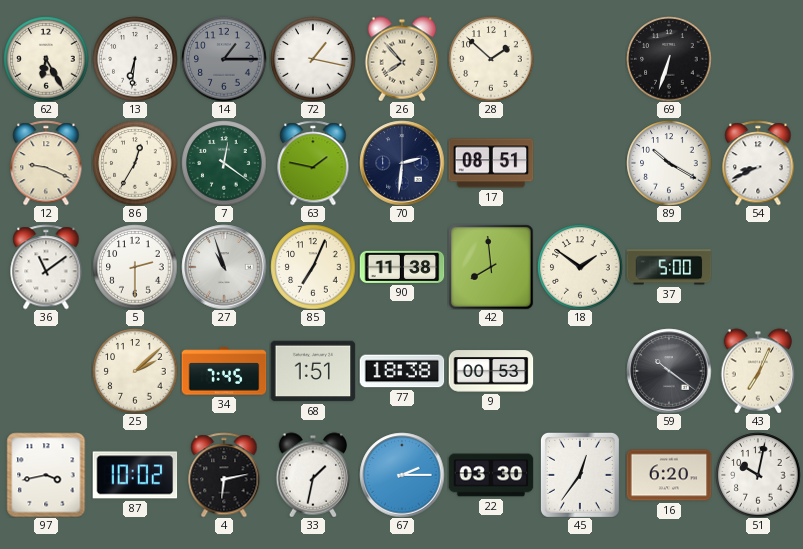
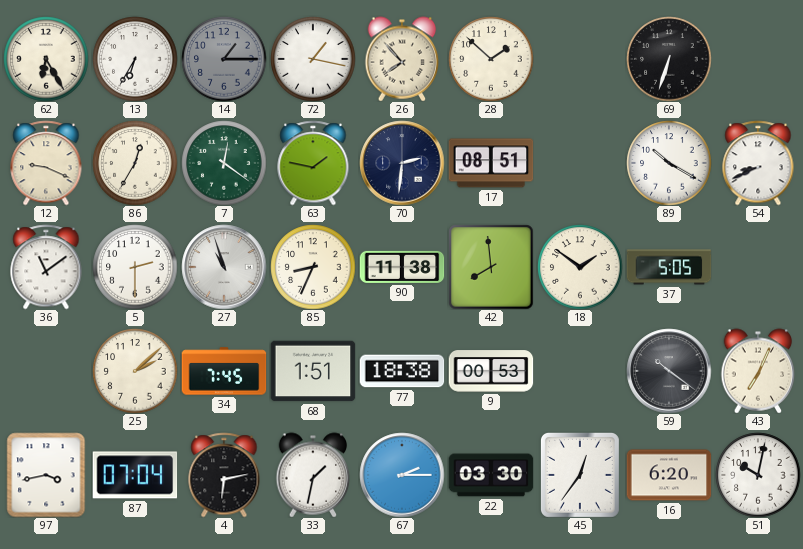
13: 6:31 -> 6:35 (135, 59)
85: 7:04 -> 8:34 (313, 267)
37: 5:00 -> 5:05 (669, 267)
87: 10:02 -> 07:04 (135, 475)
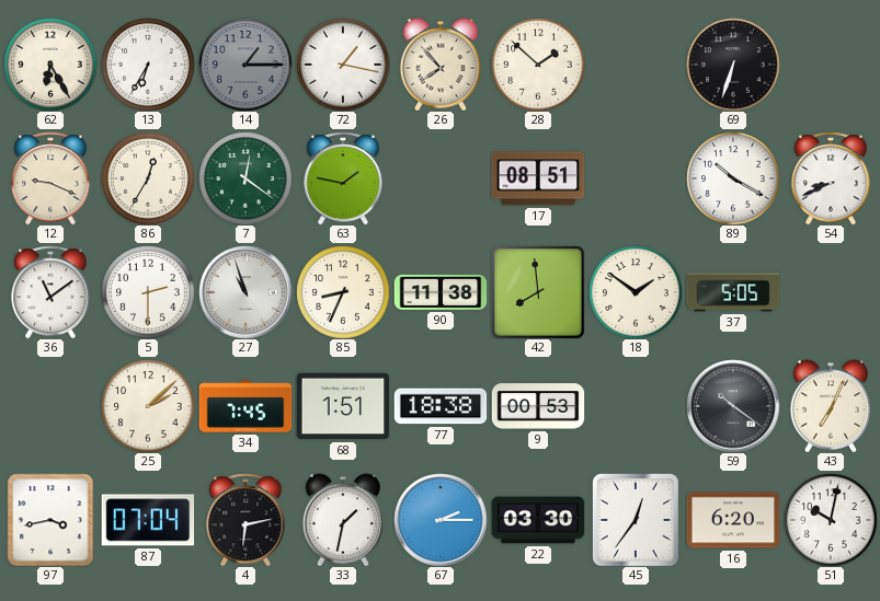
70: 2:31 -> none (402, 163)
